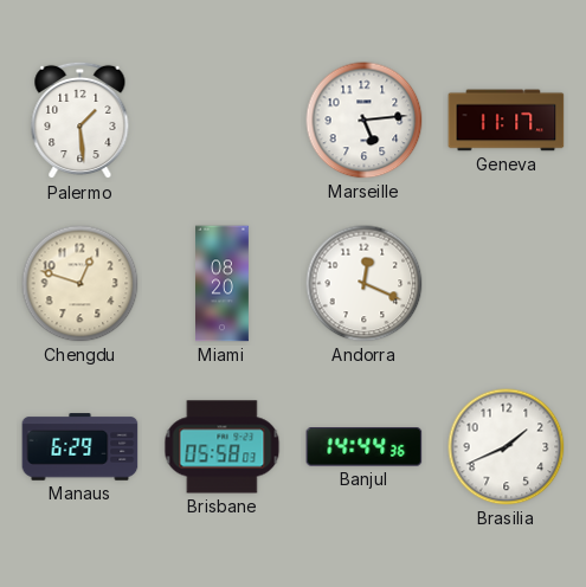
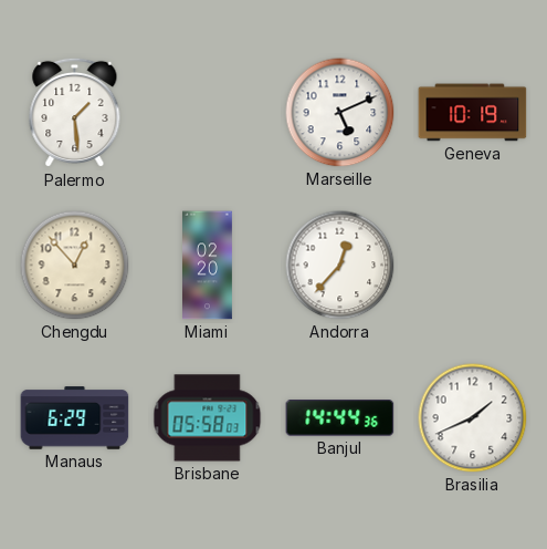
Marseille: 5:14 -> 5:11 (340, 113)
Geneva: 11:17 -> 10:19 (473, 113)
Chengdu: 12:48 -> 12:53 (75, 266)
Miami: 08:20 -> 02:20 (208, 266)
Andorra: 12:19 -> 12:37 (340, 266)
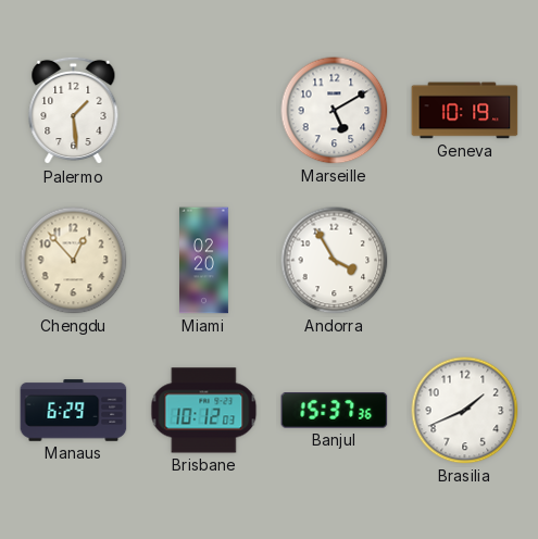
Marseille: 5:11 -> 5:10 (335, 111)
Andorra: 12:37 -> 3:55 (335, 261)
Brisbane: 05:58 -> 10:12 (204, 411)
Banjul: 14:44 -> 15:37 (335, 411)
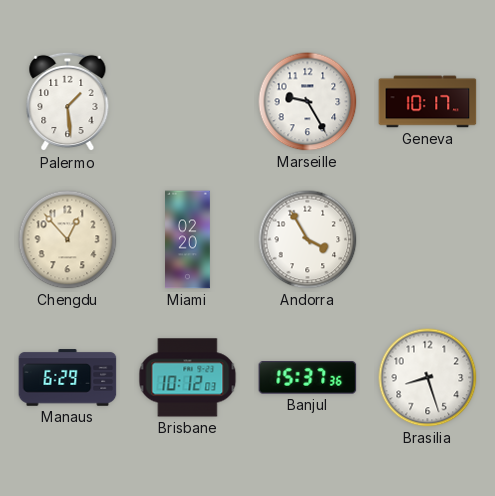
Marseille: 5:10 -> 9:25 (308, 102)
Geneva: 10:19 -> 10:17 (428, 102)
Brasilia: 1:41 -> 8:27 (428, 378)
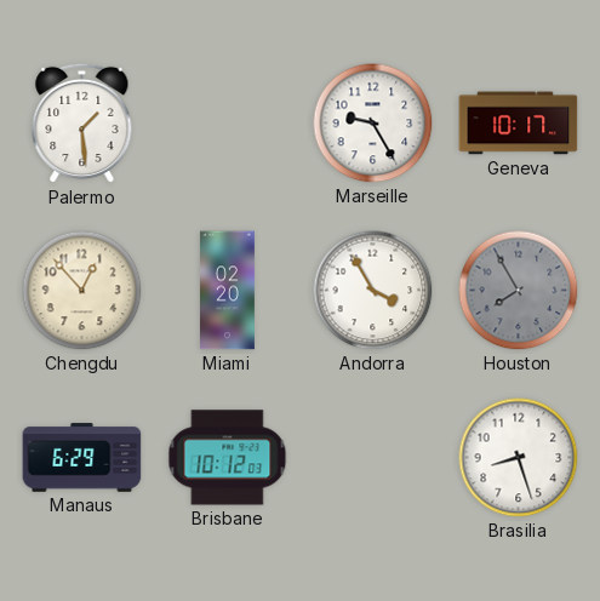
Houston: none -> 7:55 (519, 291)
Banjul: 15:37 -> none (308, 378)
